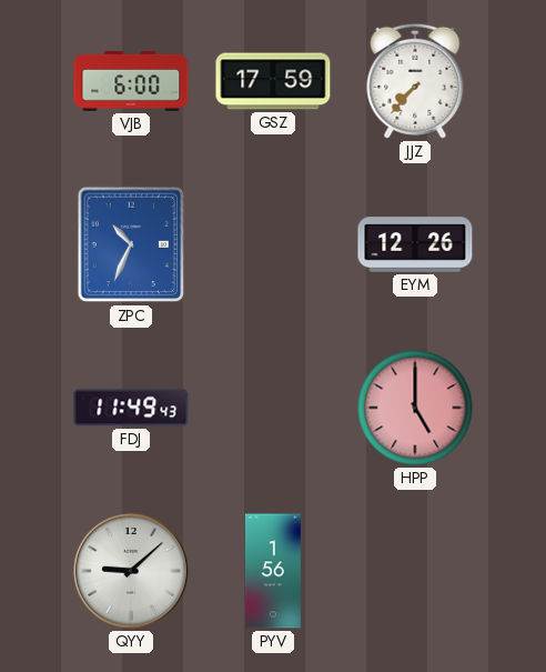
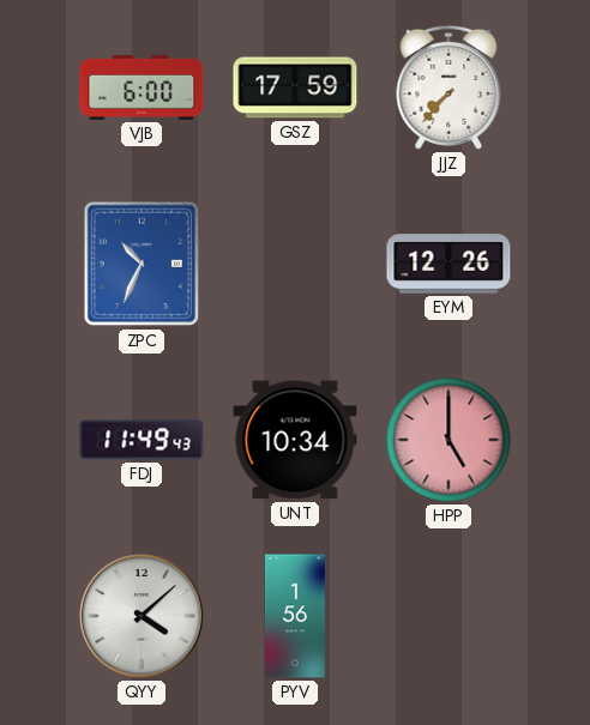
UNT: none -> 10:34 (295, 440)
QYY: 9:08 -> 4:08 (142, 616)
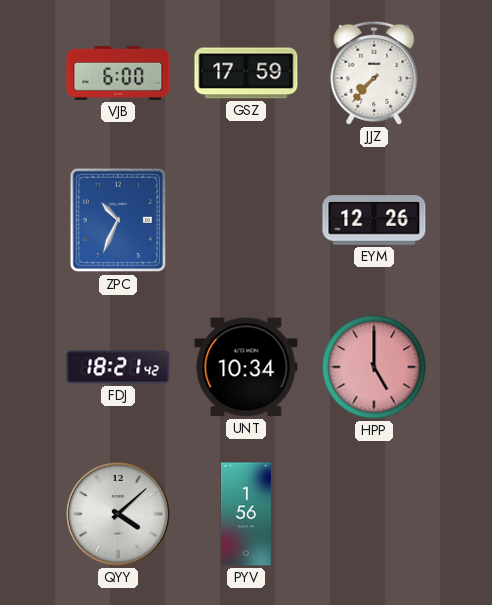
FDJ: 11:49 -> 18:21 (118, 367)
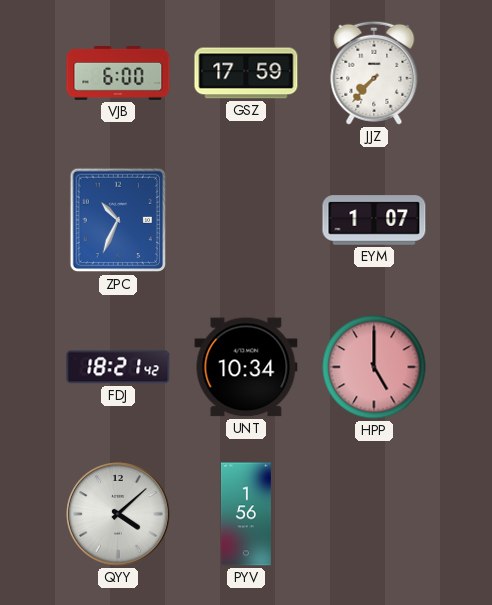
EYM: 12:26 -> 1:07 (374, 220)
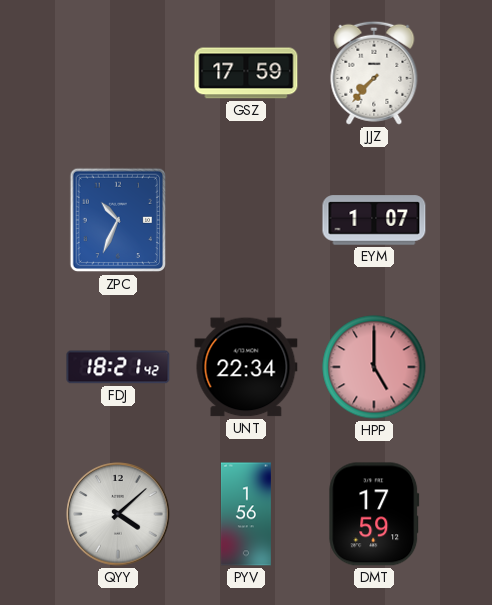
VJB: 6:00 -> none (118, 73)
UNT: 10:34 -> 22:34 (246, 367)
DMT: none -> 17:59 (374, 514)
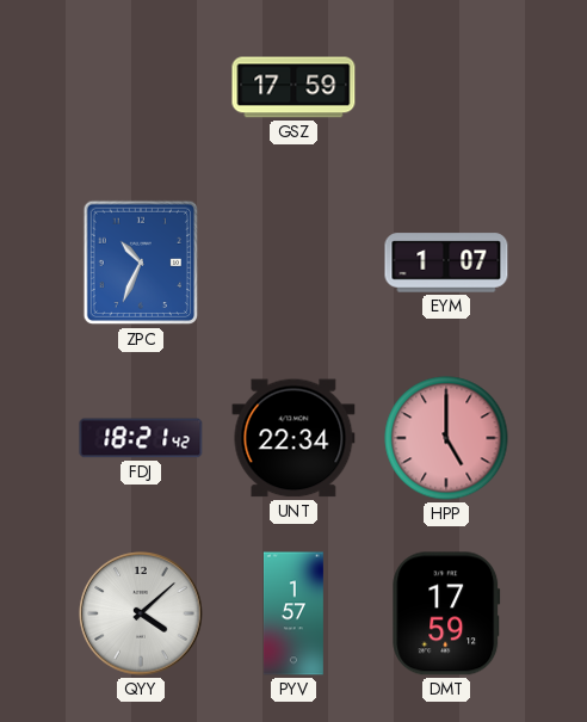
JJZ: 7:37 -> none (374, 73)
PYV: 1:56 -> 1:57 (293, 613)
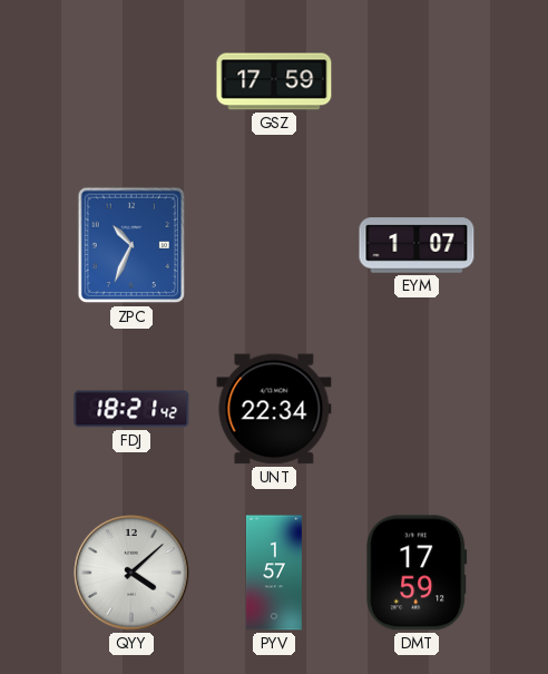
HPP: 5:00 -> none (446, 438)
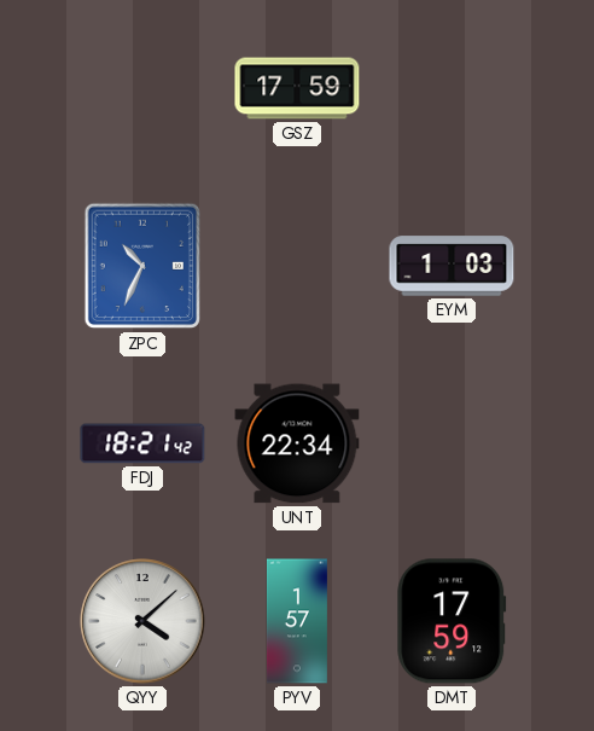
EYM: 1:07 -> 1:03 (452, 266)
